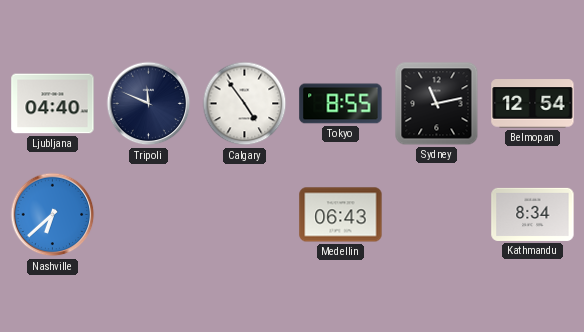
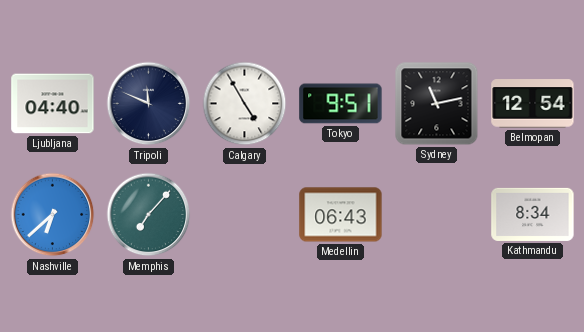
Calgary: 4:54 -> 4:55 (245, 104)
Tokyo: 8:55 -> 9:51 (341, 104)
Memphis: none -> 7:07 (149, 215)
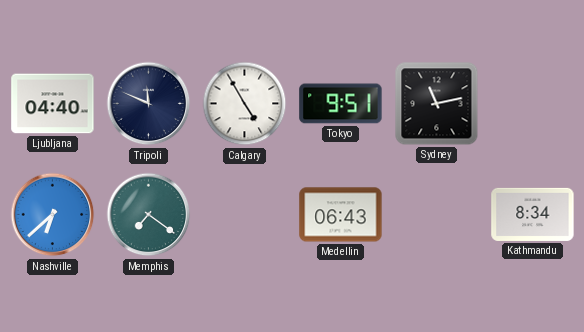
Belmopan: 12:54 -> none (533, 104)
Memphis: 7:07 -> 7:21 (149, 215)
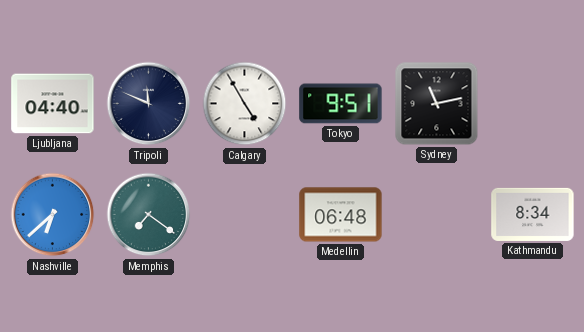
Medellin: 06:43 -> 06:48 (341, 215)
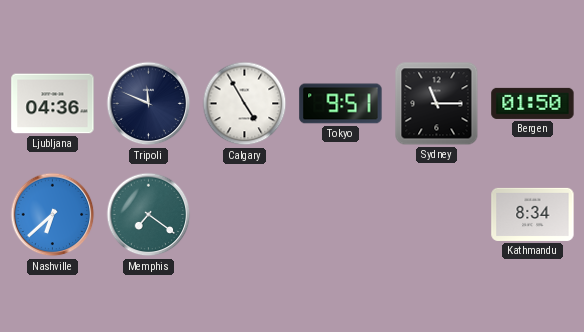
Ljubljana: 04:40 -> 04:36 (53, 104)
Sydney: 11:13 -> 11:15 (437, 104)
Bergen: none -> 01:50 (533, 103)
Medellin: 06:48 -> none (341, 215)
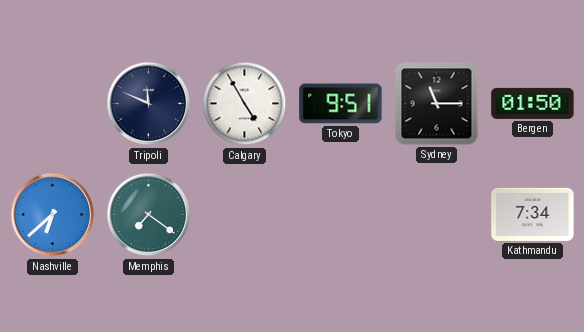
Ljubljana: 04:36 -> none (53, 104)
Kathmandu: 8:34 -> 7:34 (533, 214)
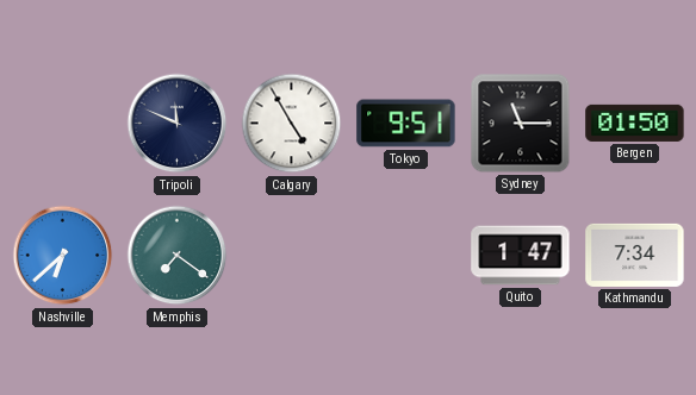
Quito: none -> 1:47 (521, 256)
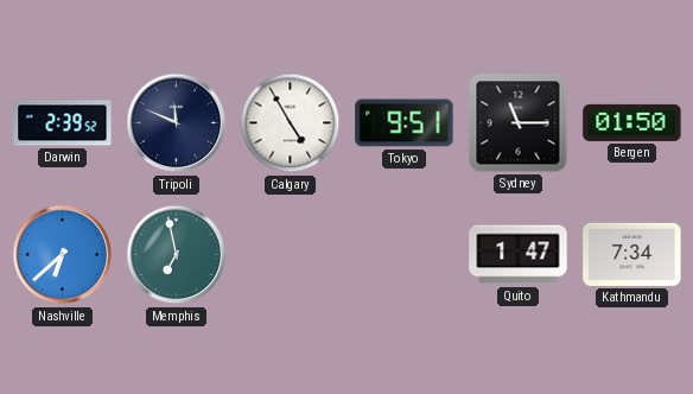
Darwin: none -> 2:39 (63, 123)
Memphis: 7:21 -> 6:58 (177, 255)
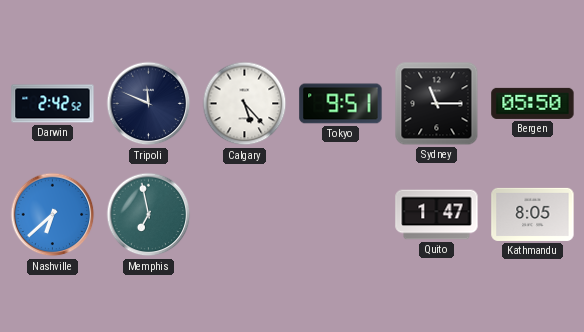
Darwin: 2:39 -> 2:42 (53, 104)
Calgary: 4:55 -> 5:23 (245, 104)
Bergen: 01:50 -> 05:50 (533, 103)
Kathmandu: 7:34 -> 8:05 (533, 214)
